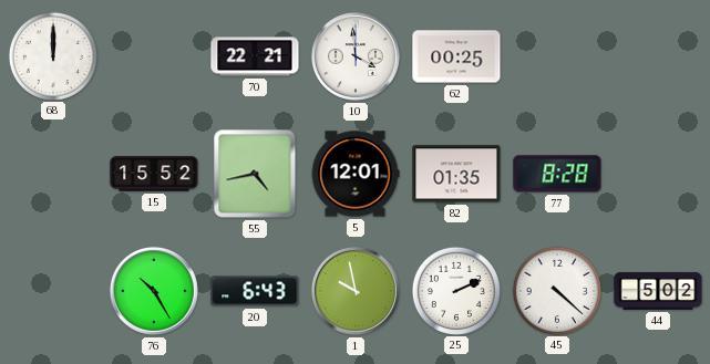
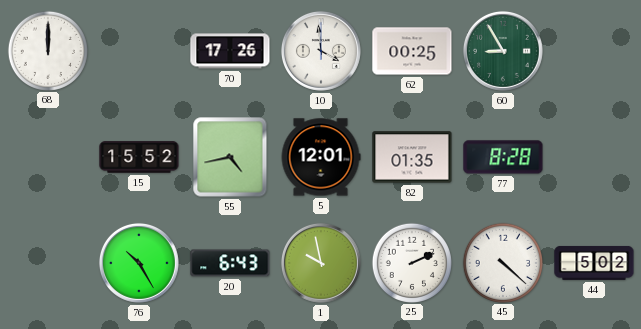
70: 22:21 -> 17:26 (230, 51)
60: none -> 8:55 (503, 51)
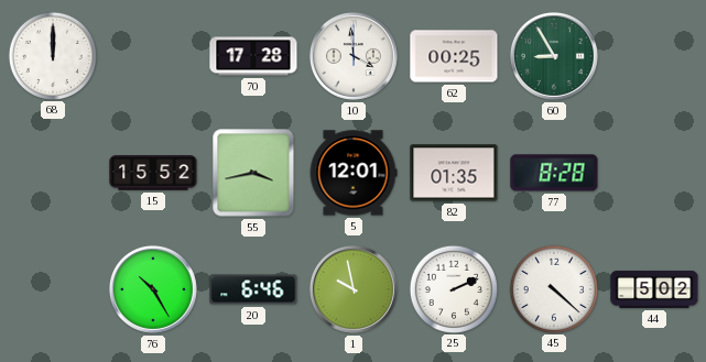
70: 17:26 -> 17:28 (253, 56)
55: 4:43 -> 3:43 (253, 173)
20: 6:43 -> 6:46 (253, 289)
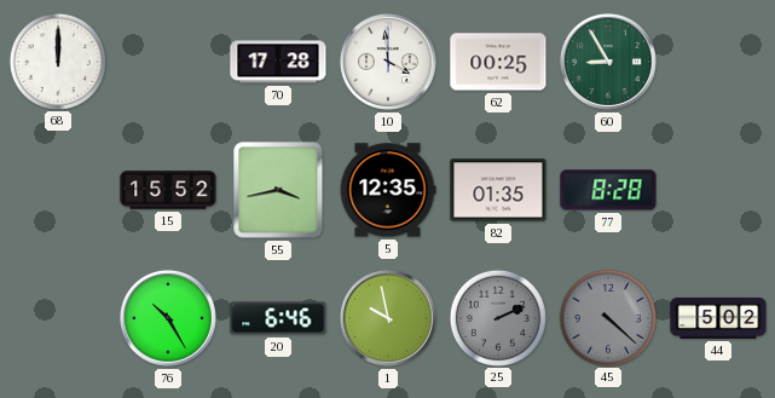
5: 12:01 -> 12:35 (388, 190)
25 dial: white -> grey (497, 317)
45 dial: white -> grey (607, 317)
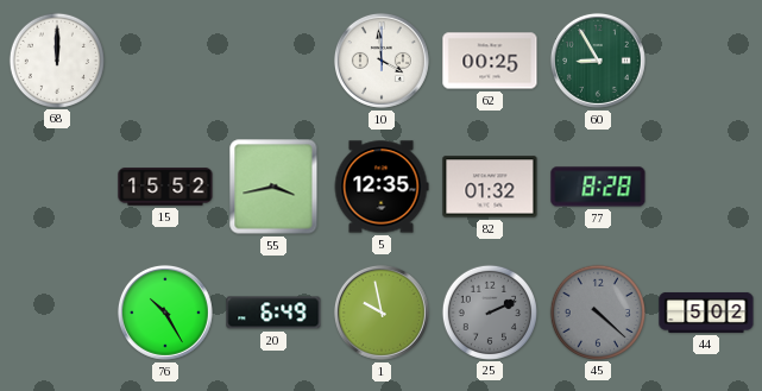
70: 17:28 -> none (278, 62)
82: 01:35 -> 01:32 (490, 187)
20: 6:46 -> 6:49 (273, 313)
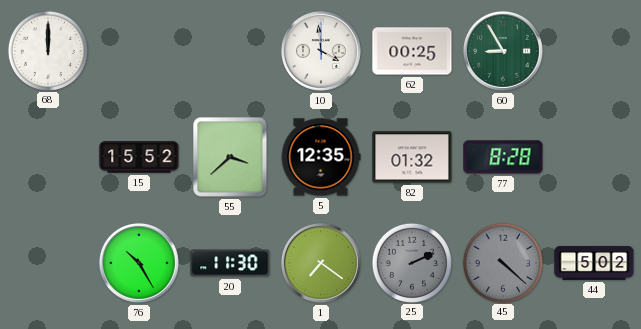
55: 3:43 -> 3:38 (230, 157)
20: 6:49 -> 11:30 (230, 263)
1: 9:58 -> 7:21 (321, 263)
